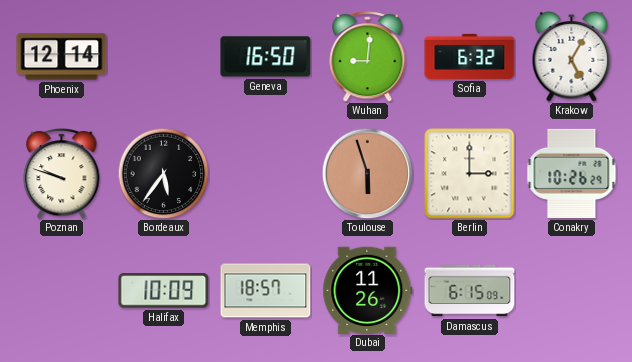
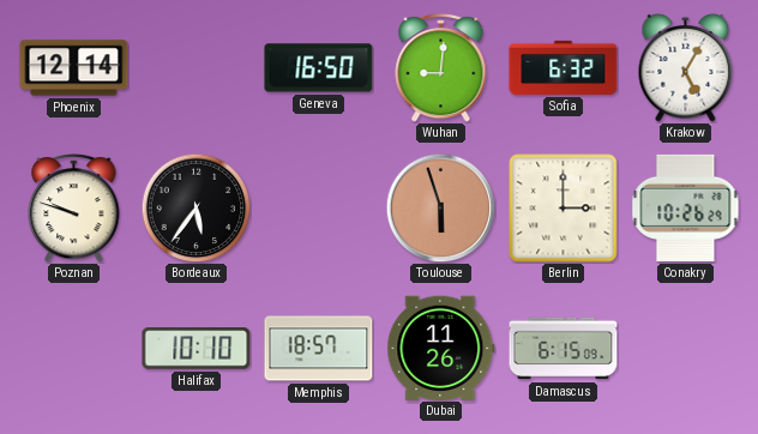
Halifax: 10:09 -> 10:10 (197, 349)
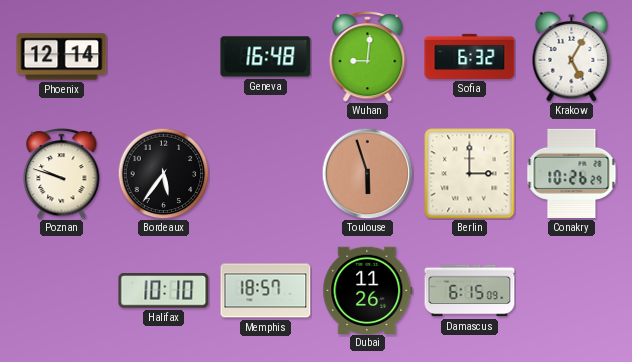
Geneva: 16:50 -> 16:48 (266, 57)
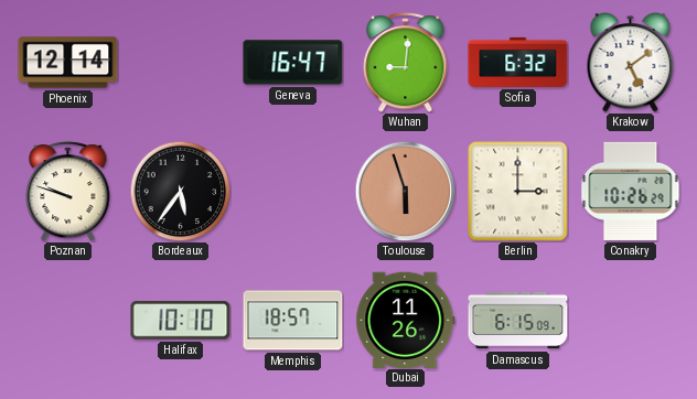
Geneva: 16:48 -> 16:47 (293, 63)
Krakow: 5:05 -> 5:09 (631, 62)
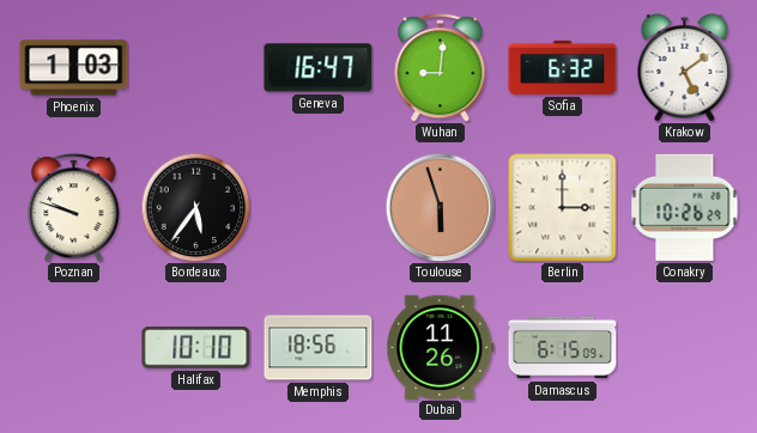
Phoenix: 12:14 -> 1:03 (74, 68)
Memphis: 18:57 -> 18:56 (319, 348)
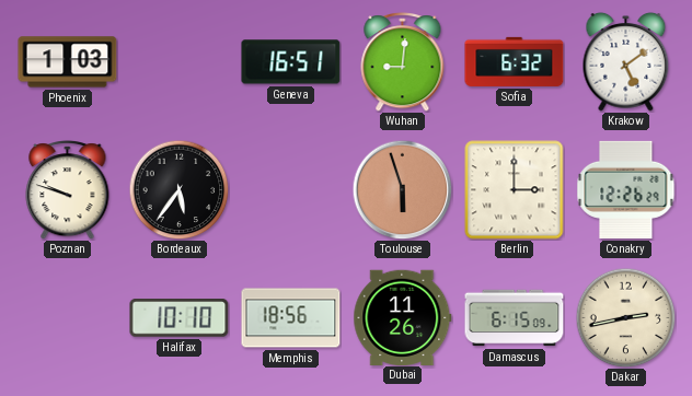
Geneva: 16:47 -> 16:51 (291, 62)
Conakry: 10:26 -> 12:26 (626, 189)
Dakar: none -> 2:43 (625, 317)
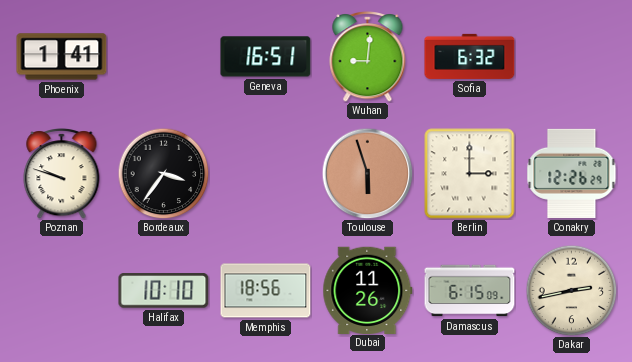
Phoenix: 1:03 -> 1:41 (62, 57)
Krakow: 5:09 -> none (626, 61)
Bordeaux: 5:36 -> 3:36 (163, 173)
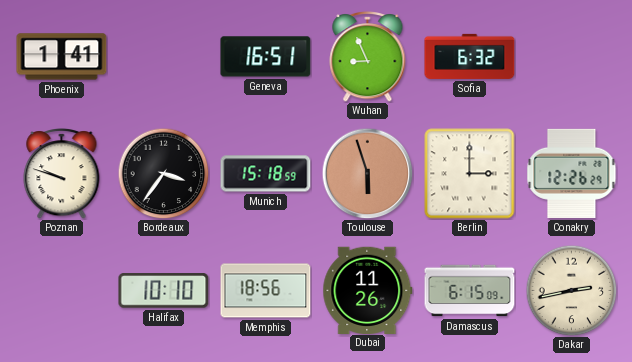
Wuhan: 9:01 -> 8:56 (368, 57)
Munich: none -> 15:18 (266, 174)
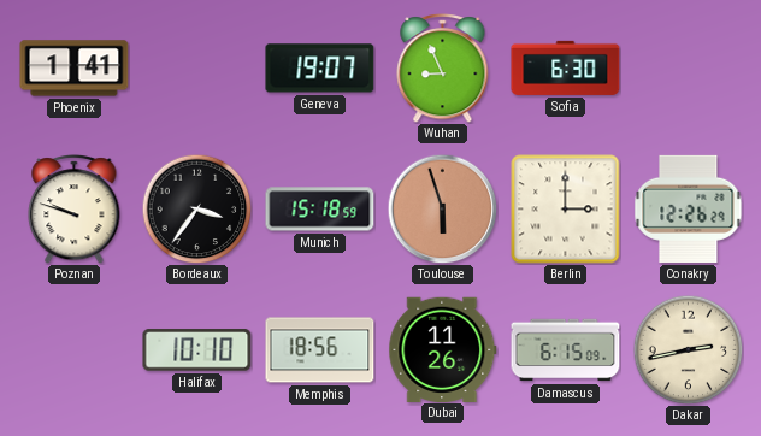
Geneva: 16:51 -> 19:07 (320, 69)
Sofia: 6:32 -> 6:30 (566, 67)
